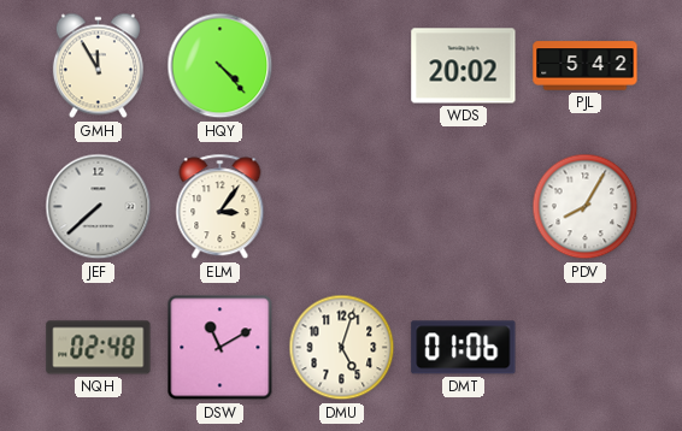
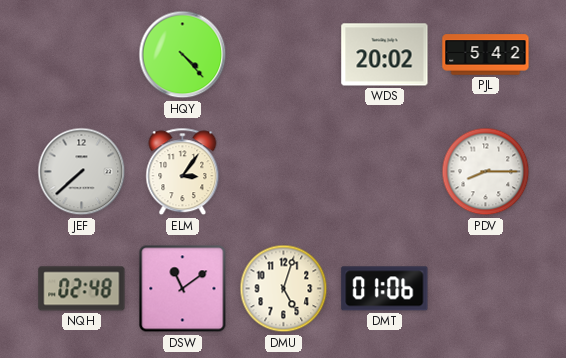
GMH: 11:55 -> none (98, 66)
PDV: 8:05 -> 8:15 (486, 172)
DSW: 11:10 -> 11:09 (183, 289)
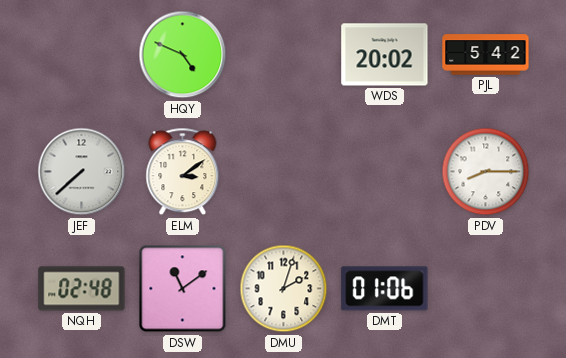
HQY: 4:23 -> 4:49 (183, 55)
ELM: 3:06 -> 3:09 (183, 172)
DMU: 5:03 -> 2:03 (284, 289)
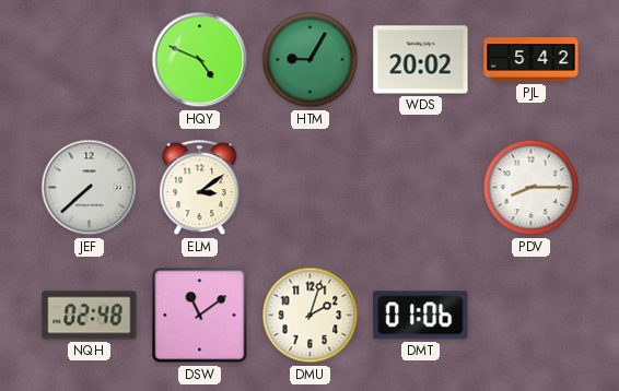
HTM: none -> 9:05 (311, 60)
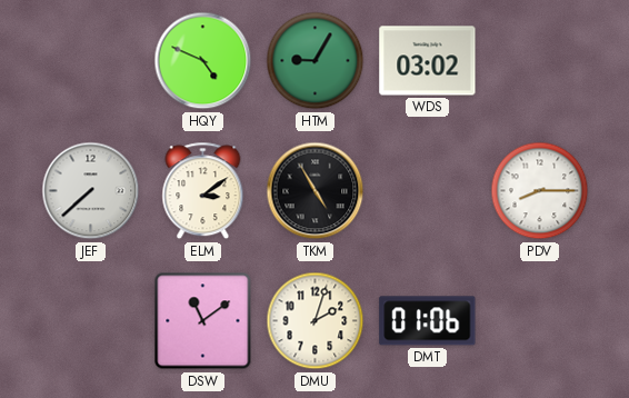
WDS: 20:02 -> 03:02 (428, 61)
PJL: 5:42 -> none (532, 60)
TKM: none -> 4:55 (316, 191)
NQH: 02:48 -> none (90, 316)
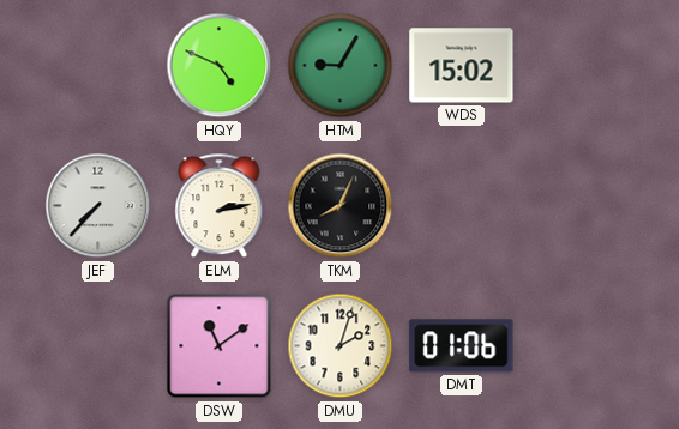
WDS: 03:02 -> 15:02 (462, 66)
JEF: 7:38 -> 7:37 (98, 206)
ELM: 3:09 -> 2:13 (220, 206)
TKM: 4:55 -> 8:04 (341, 206)
PDV: 8:15 -> none (540, 191)
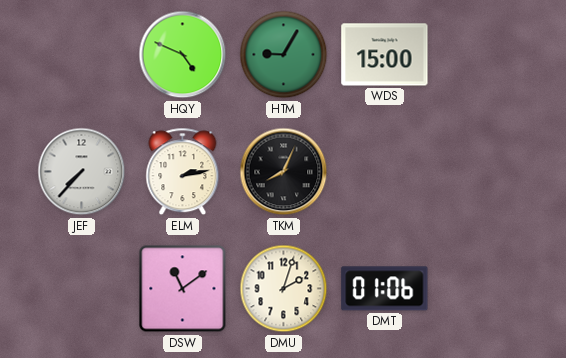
WDS: 15:02 -> 15:00 (385, 55)
